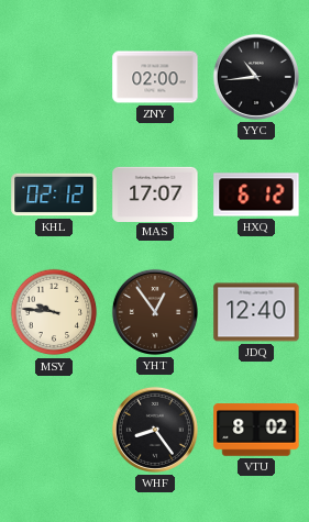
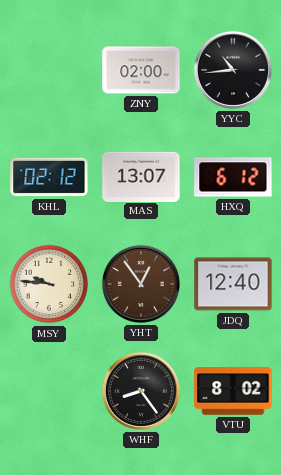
MAS: 17:07 -> 13:07 (141, 176)
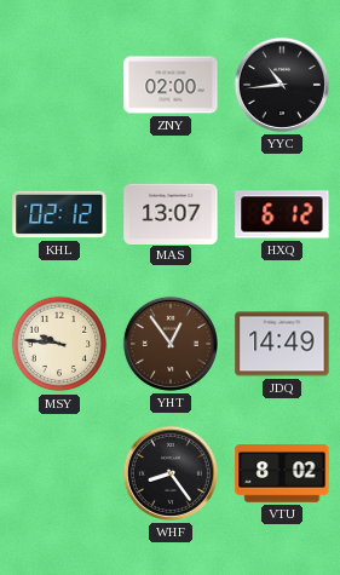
JDQ: 12:40 -> 14:49 (282, 344)
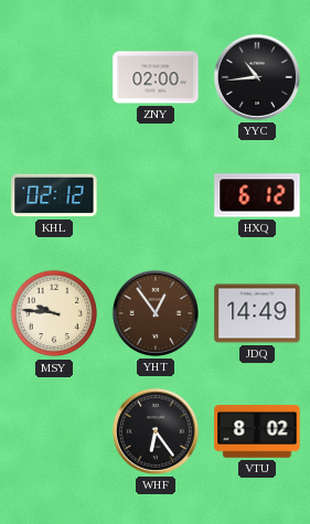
MAS: 13:07 -> none (171, 213)
WHF: 8:24 -> 6:24 (156, 431)
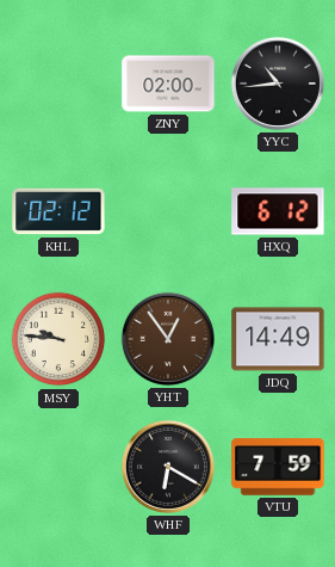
WHF: 6:24 -> 6:20 (168, 467)
VTU: 8:02 -> 7:59 (278, 467)
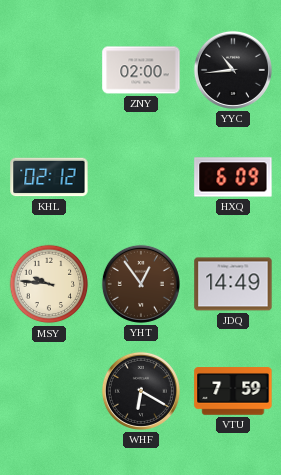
HXQ: 6:12 -> 6:09 (233, 177)
